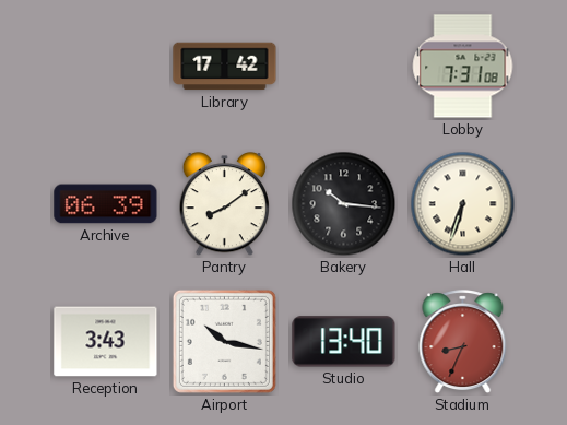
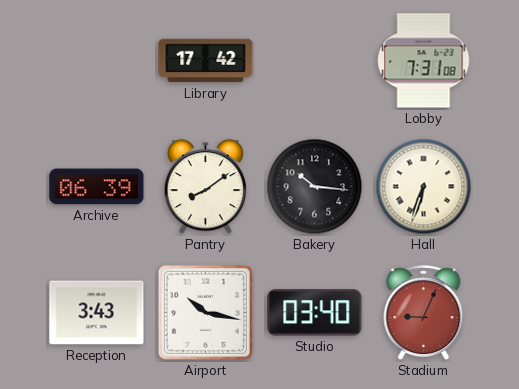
Studio: 13:40 -> 03:40 (315, 313)
Stadium: 8:34 -> 9:04 (424, 313)
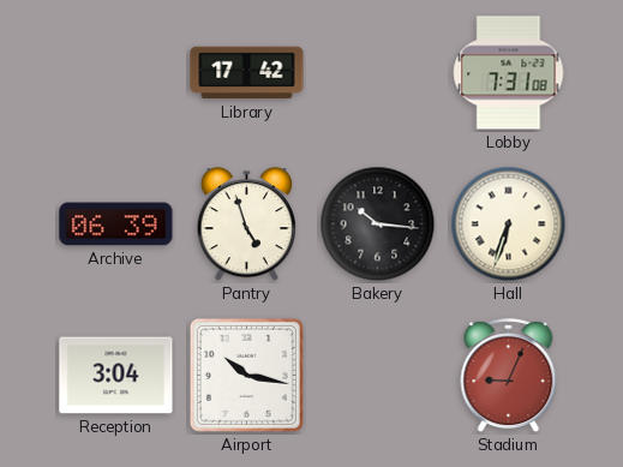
Pantry: 8:09 -> 4:57 (246, 224)
Reception: 3:43 -> 3:04 (116, 376)
Studio: 03:40 -> none (315, 313)
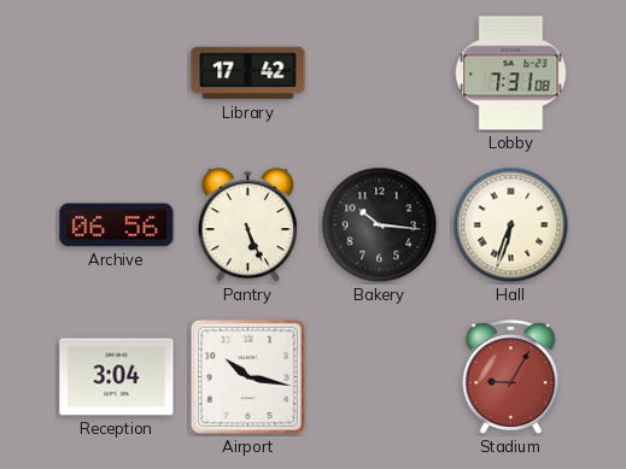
Archive: 06:39 -> 06:56 (117, 225)
Pantry: 4:57 -> 5:26 (247, 225)
Stadium: 9:04 -> 9:05 (511, 377)
